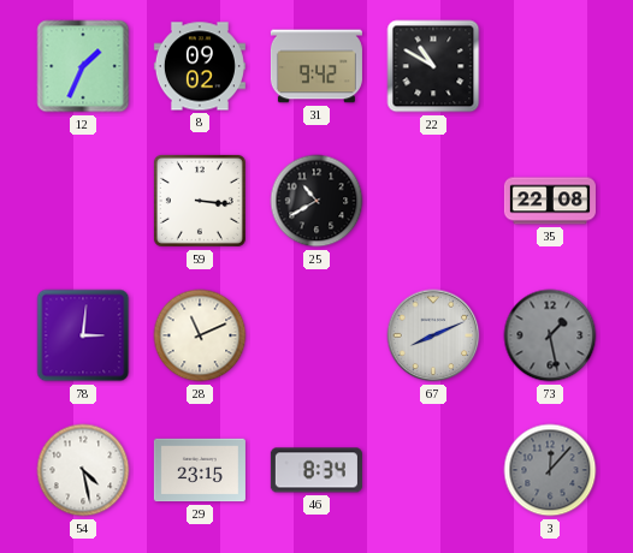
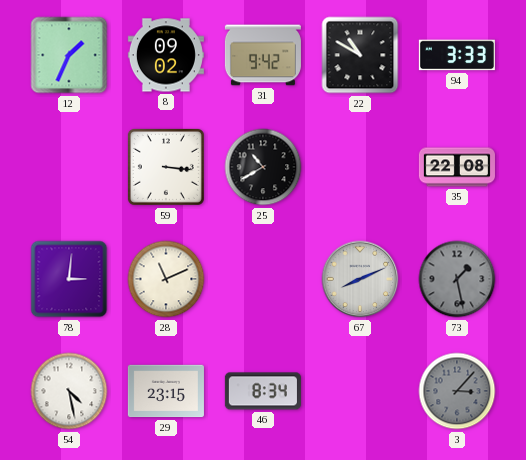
94: none -> 3:33 (457, 55)
3: 12:07 -> 3:07 (457, 391)
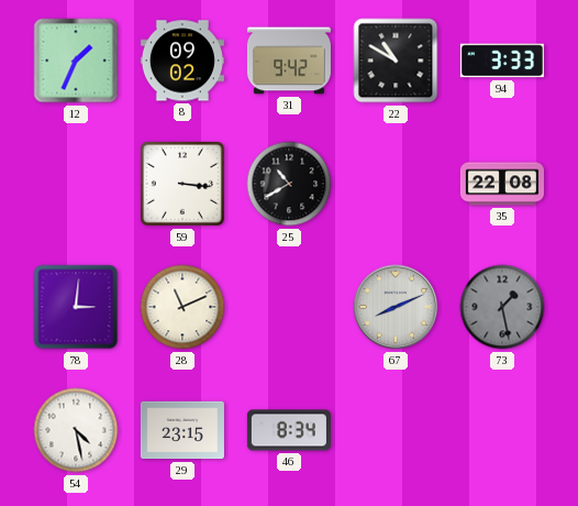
3: 3:07 -> none (457, 391)
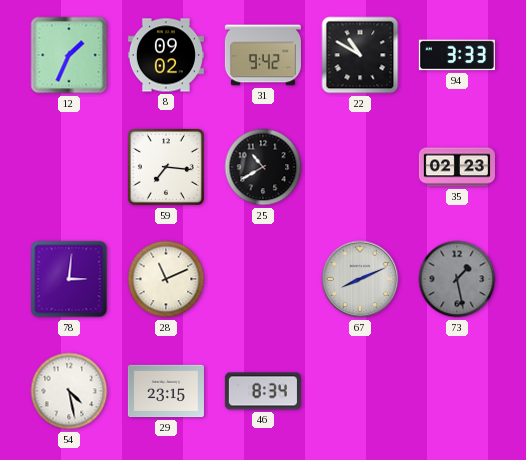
59: 3:16 -> 7:16 (166, 167)
35: 22:08 -> 02:23 (457, 167)
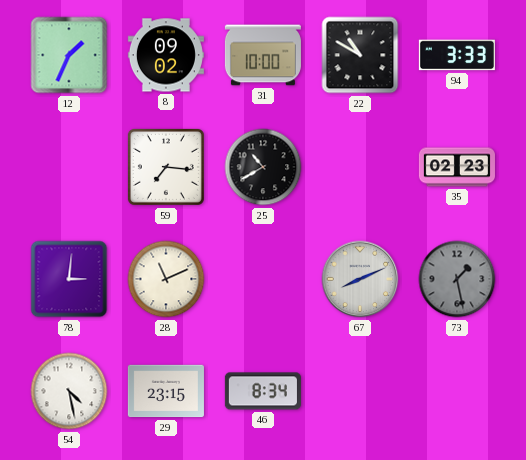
31: 9:42 -> 10:00 (263, 55)
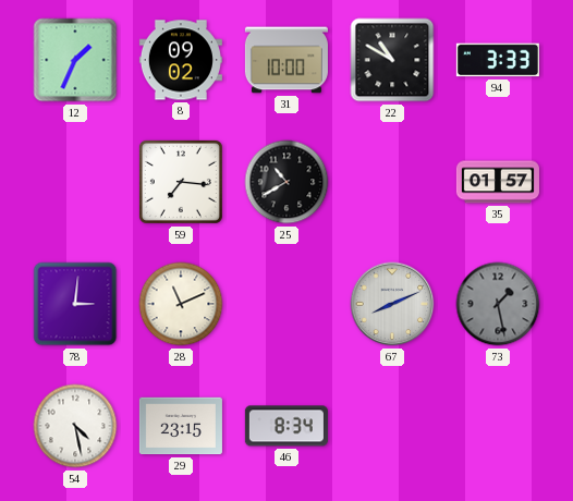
35: 02:23 -> 01:57 (498, 182)
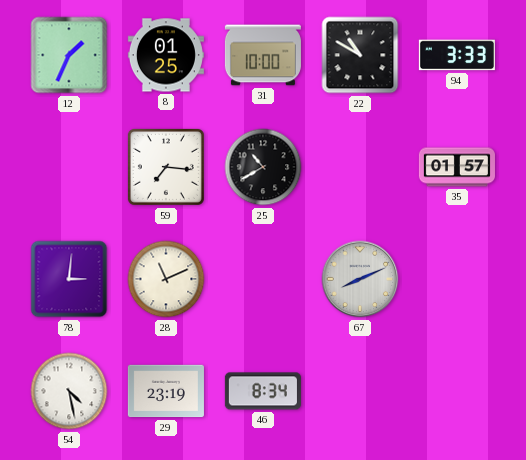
8: 09:02 -> 01:25 (166, 55)
73: 1:28 -> none (498, 304)
29: 23:15 -> 23:19 (166, 391)
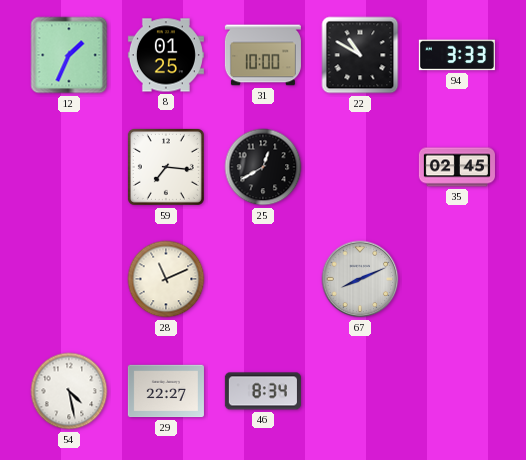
25: 10:40 -> 12:40 (263, 167)
35: 01:57 -> 02:45 (457, 167)
78: 3:01 -> none (69, 279)
29: 23:19 -> 22:27 (166, 391)
